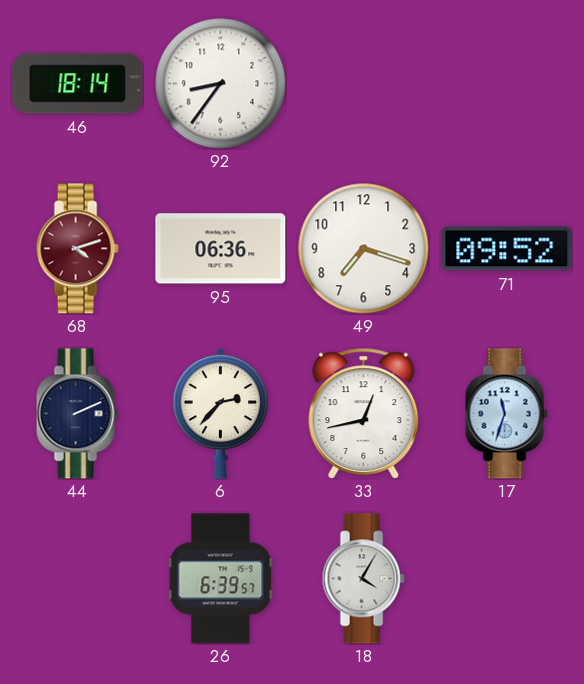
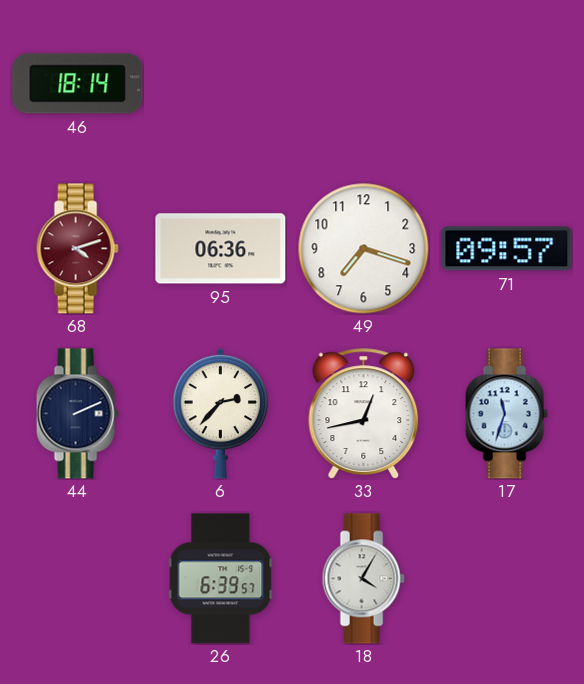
92: 8:36 -> none (221, 84)
71: 09:52 -> 09:57 (507, 249)
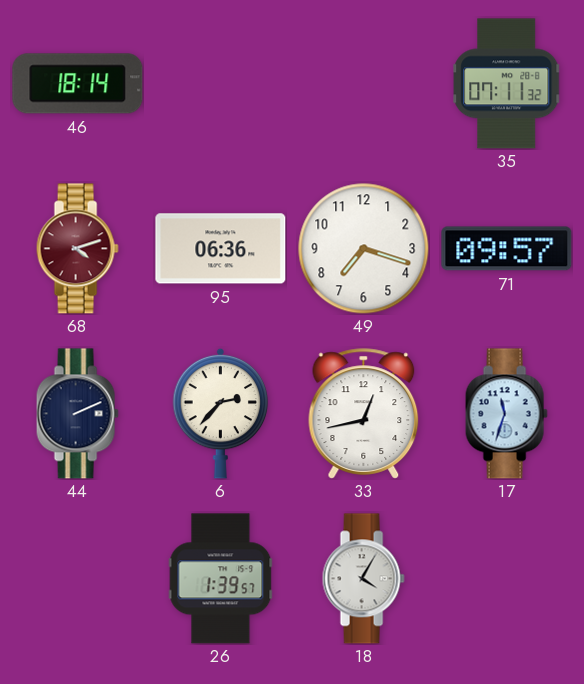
35: none -> 07:11 (507, 84)
26: 6:39 -> 1:39 (221, 579)
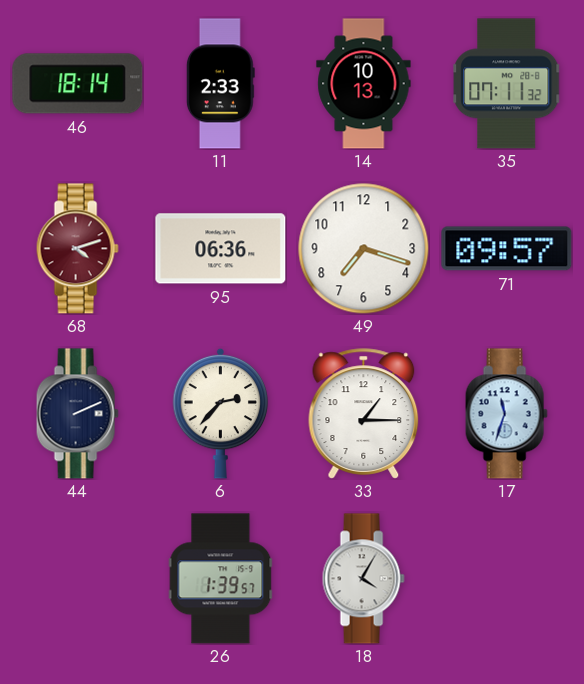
11: none -> 2:33 (220, 84)
14: none -> 10:13 (364, 84)
33: 12:43 -> 1:15 (364, 414)
